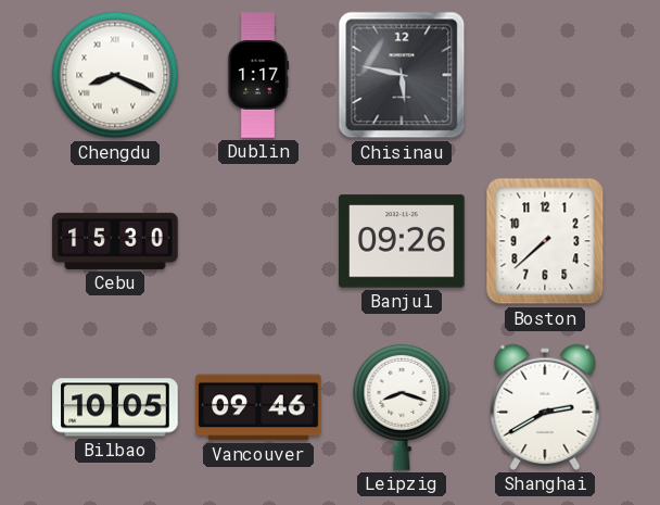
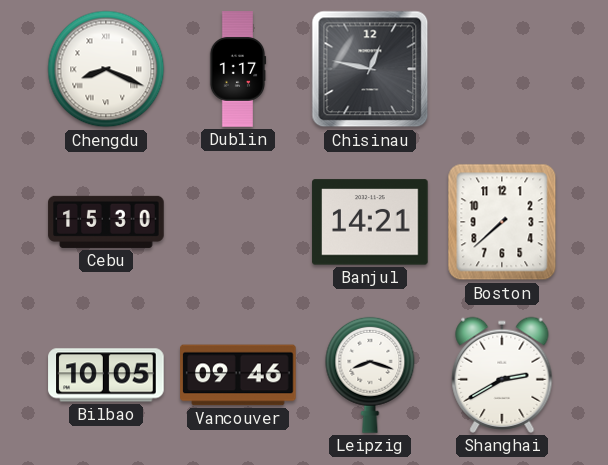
Chisinau: 5:47 -> 12:47 (370, 69)
Banjul: 09:26 -> 14:21 (370, 222)
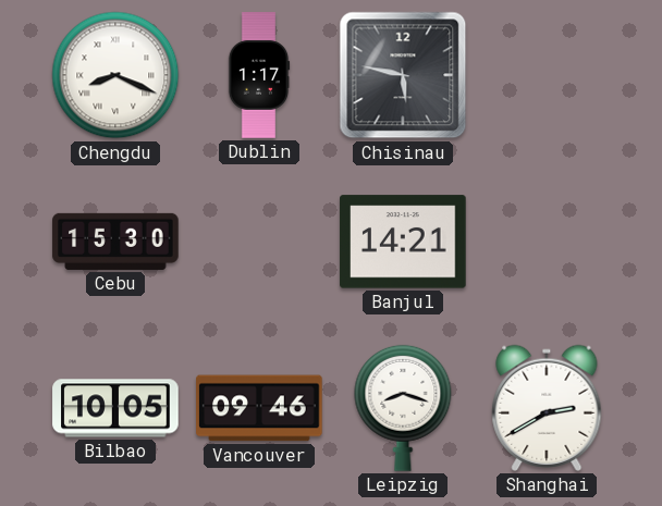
Chisinau: 12:47 -> 5:47 (403, 75)
Boston: 7:38 -> none (502, 222)
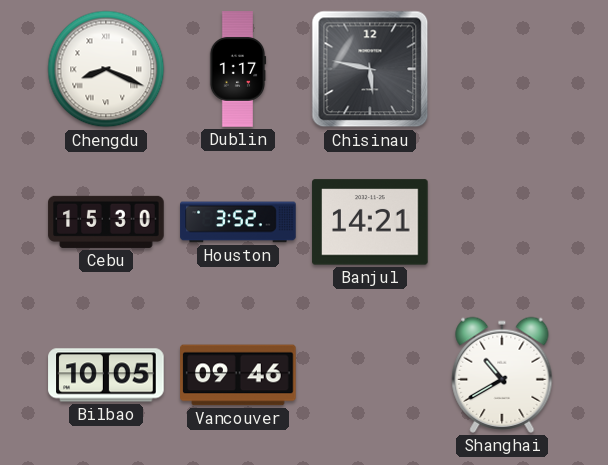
Houston: none -> 3:52 (238, 222)
Leipzig: 8:18 -> none (403, 408)
Shanghai: 2:40 -> 10:40 (502, 375)
